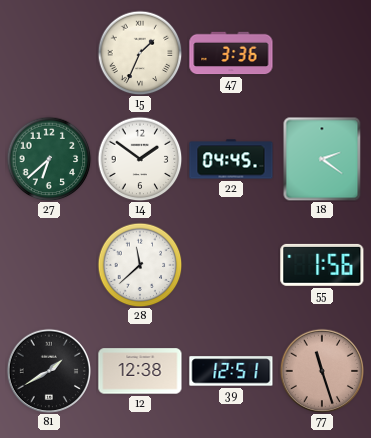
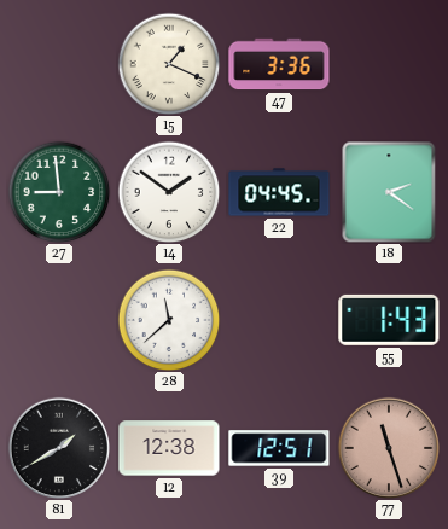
15: 1:34 -> 1:19 (169, 64)
27: 6:38 -> 8:59 (59, 192)
55: 1:56 -> 1:43 (389, 320)
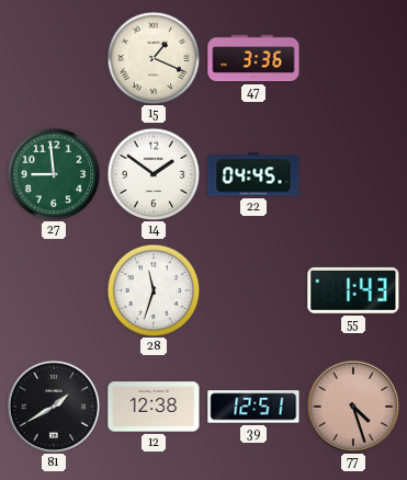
18: 2:21 -> none (389, 192)
28: 11:38 -> 11:33 (154, 290)
77: 11:27 -> 4:27 (353, 407)
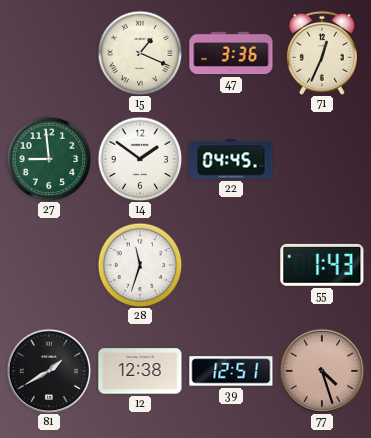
71: none -> 12:34 (322, 53)
